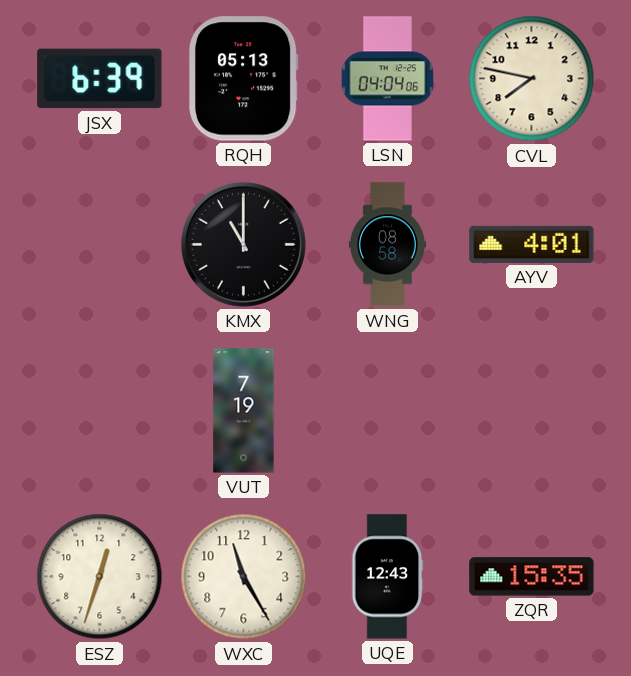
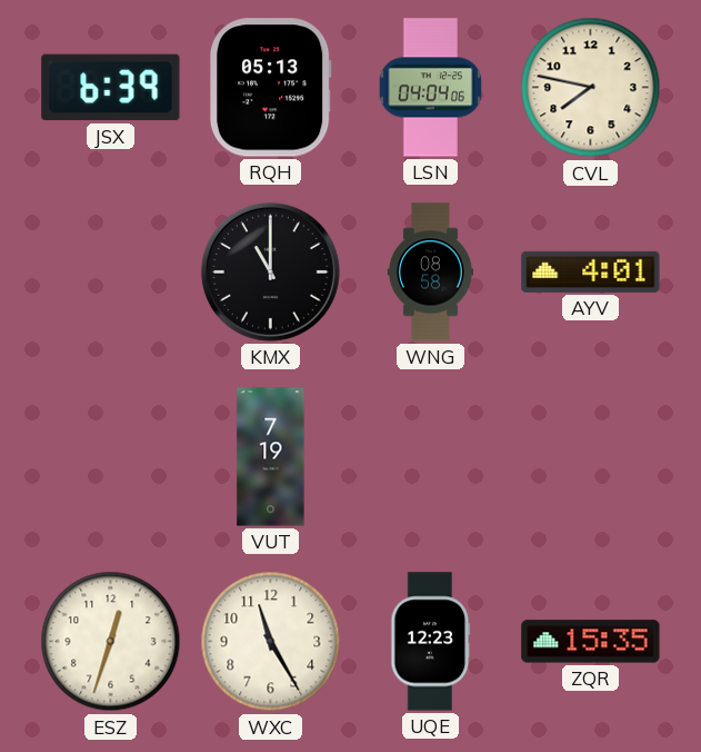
UQE: 12:43 -> 12:23 (431, 642)
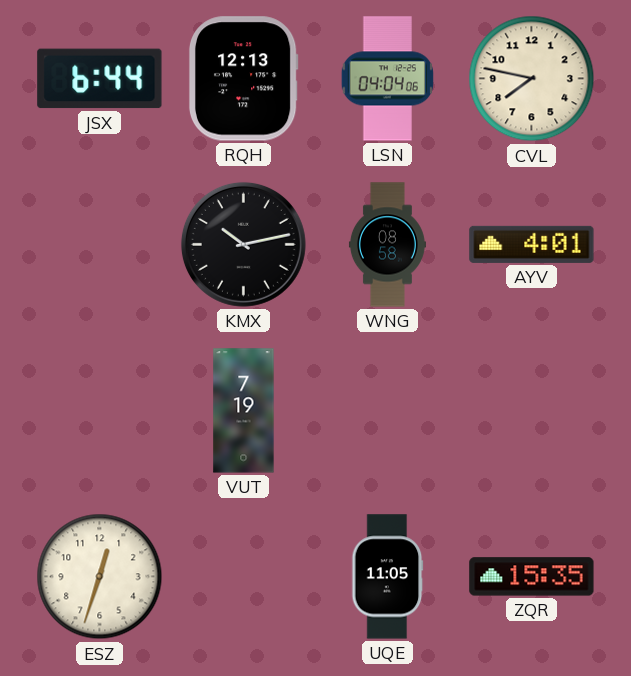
JSX: 6:39 -> 6:44 (100, 79)
RQH: 05:13 -> 12:13 (243, 79)
KMX: 11:00 -> 10:13 (243, 244)
WXC: 11:25 -> none (271, 642)
UQE: 12:23 -> 11:05 (388, 577)
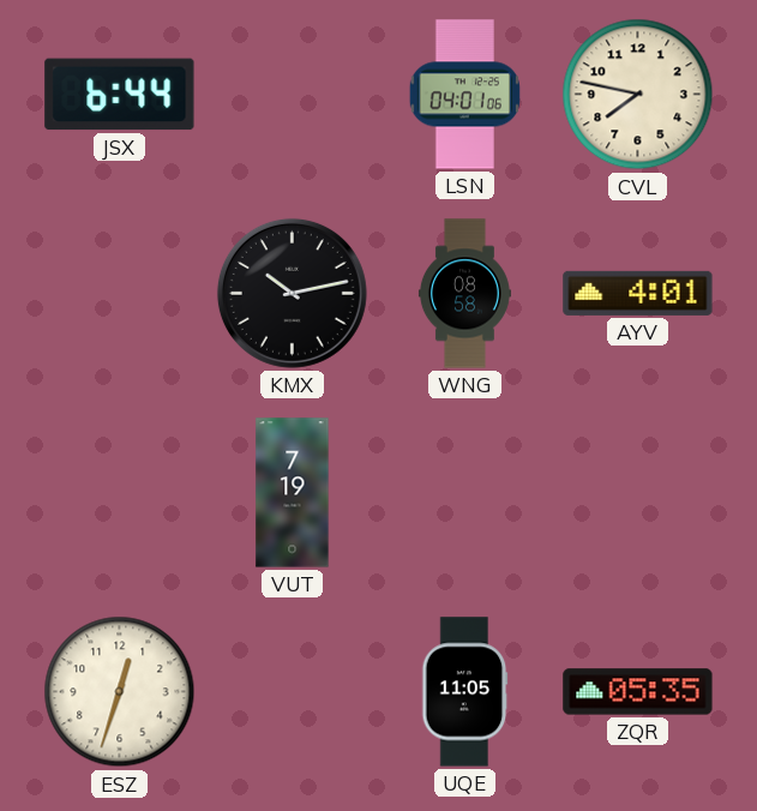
RQH: 12:13 -> none (243, 79)
LSN: 04:04 -> 04:01 (464, 95)
ZQR: 15:35 -> 05:35 (638, 692)
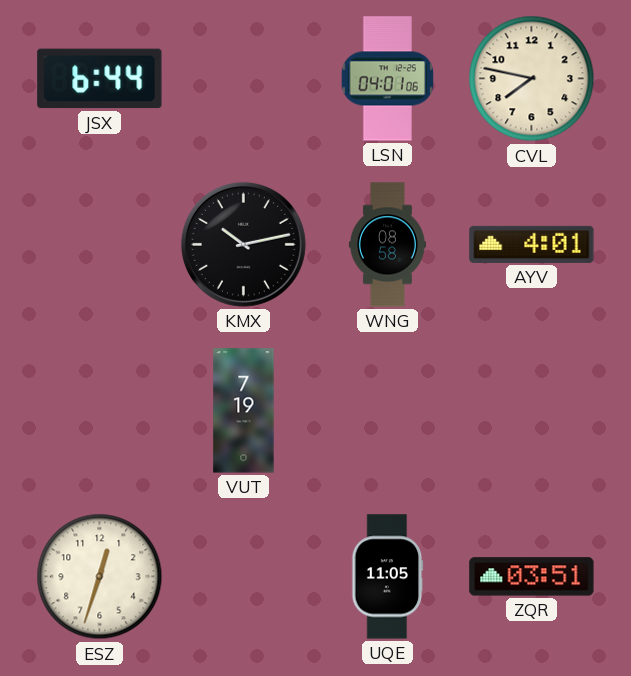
ZQR: 05:35 -> 03:51 (532, 577)
